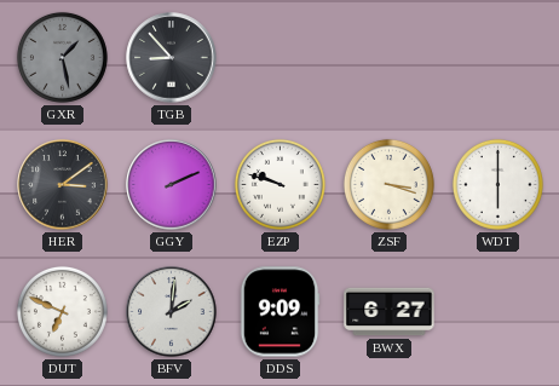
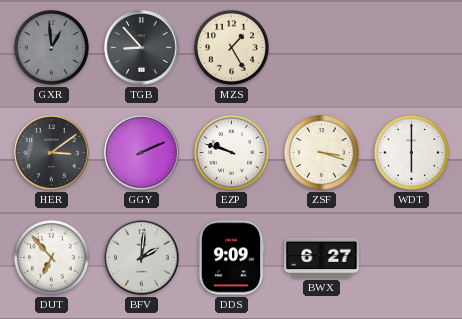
GXR: 1:28 -> 12:59 (51, 47)
MZS: none -> 1:25 (231, 47)
DUT: 6:49 -> 6:53 (51, 257)
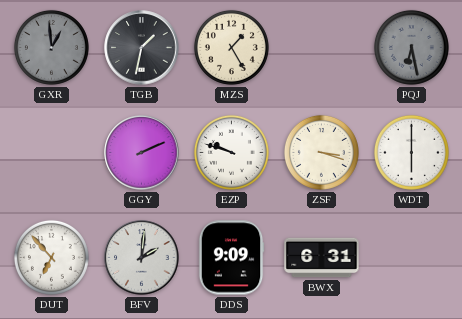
TGB: 8:53 -> 1:32 (142, 48)
PQJ: none -> 6:28 (411, 47)
HER: 3:09 -> none (52, 153)
BWX: 6:27 -> 6:31 (322, 258)
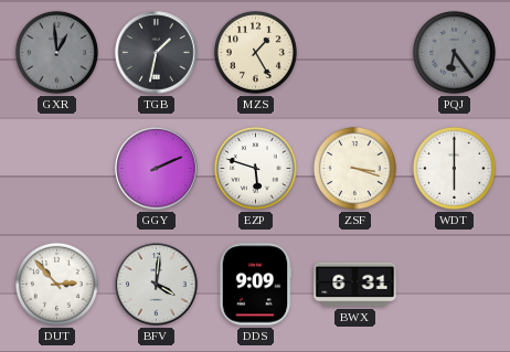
PQJ: 6:28 -> 6:24 (454, 52)
EZP: 9:48 -> 5:48 (255, 168)
DUT: 6:53 -> 2:53 (56, 284)
BFV: 2:01 -> 4:01 (157, 285)
